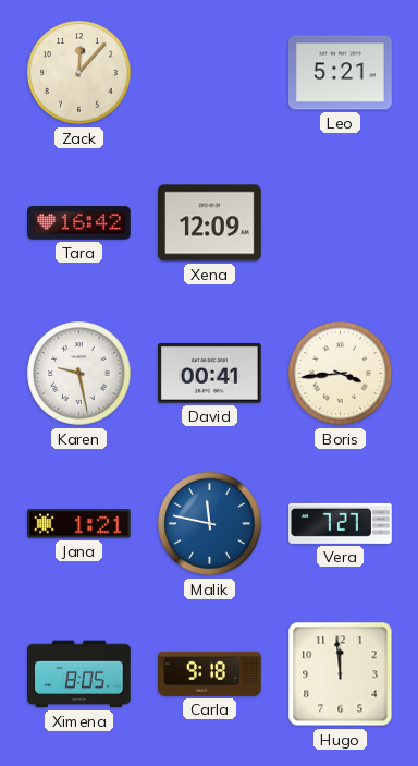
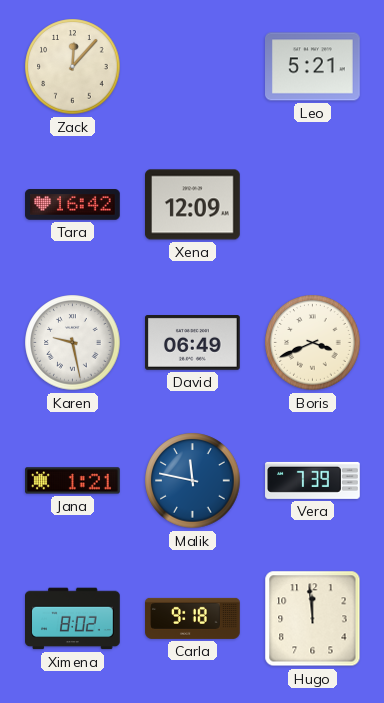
David: 00:41 -> 06:49 (193, 343)
Boris: 3:44 -> 3:41 (313, 343)
Vera: 7:27 -> 7:39 (313, 480)
Ximena: 8:05 -> 8:02 (73, 619)
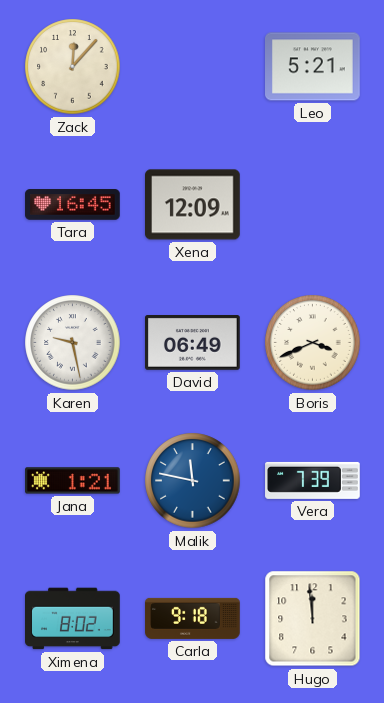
Tara: 16:42 -> 16:45 (73, 205)
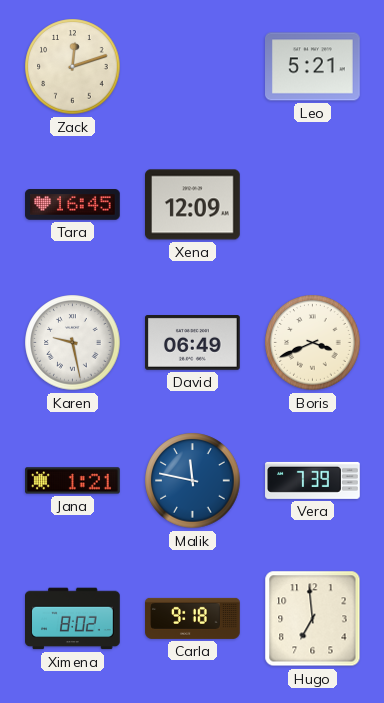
Zack: 12:07 -> 12:12 (73, 67)
Hugo: 11:59 -> 6:59 (313, 619)
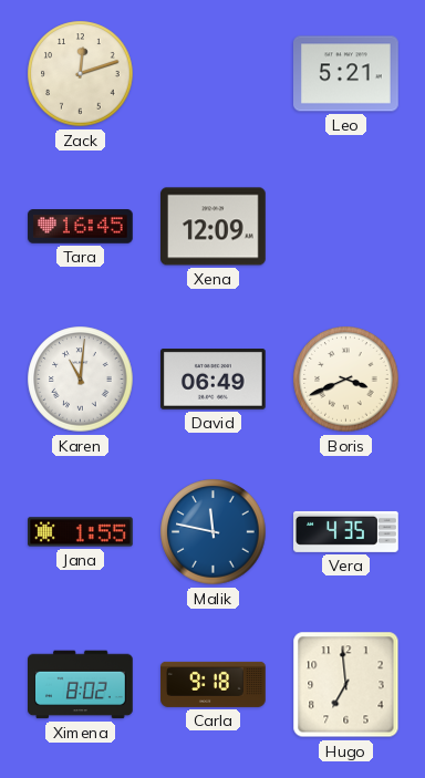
Karen: 9:28 -> 11:01 (81, 380)
Jana: 1:21 -> 1:55 (81, 532)
Vera: 7:39 -> 4:35 (346, 531)
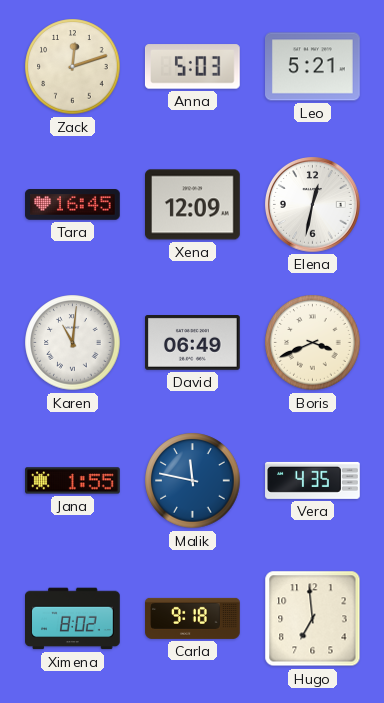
Anna: none -> 5:03 (192, 67)
Elena: none -> 12:32 (313, 205)
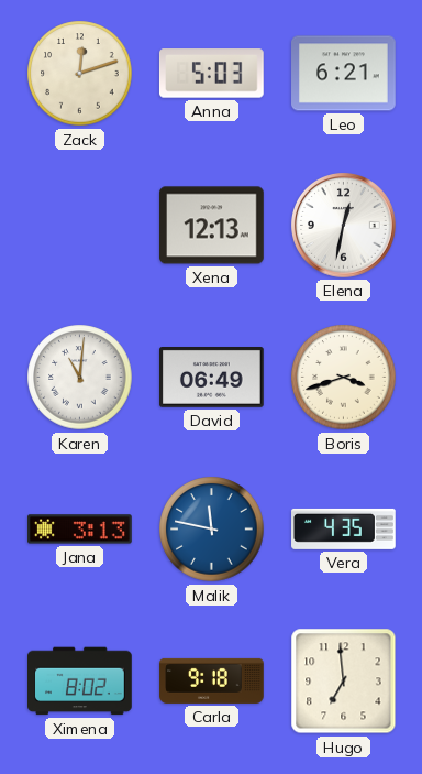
Leo: 5:21 -> 6:21 (344, 74)
Tara: 16:45 -> none (73, 205)
Xena: 12:09 -> 12:13 (212, 226)
Boris: 3:41 -> 3:42 (344, 378)
Jana: 1:55 -> 3:13 (80, 530)
